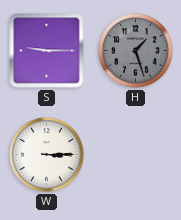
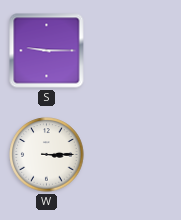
H: 1:27 -> none (136, 51)
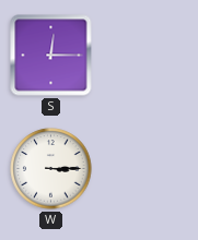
S: 9:15 -> 12:15 (51, 56)
